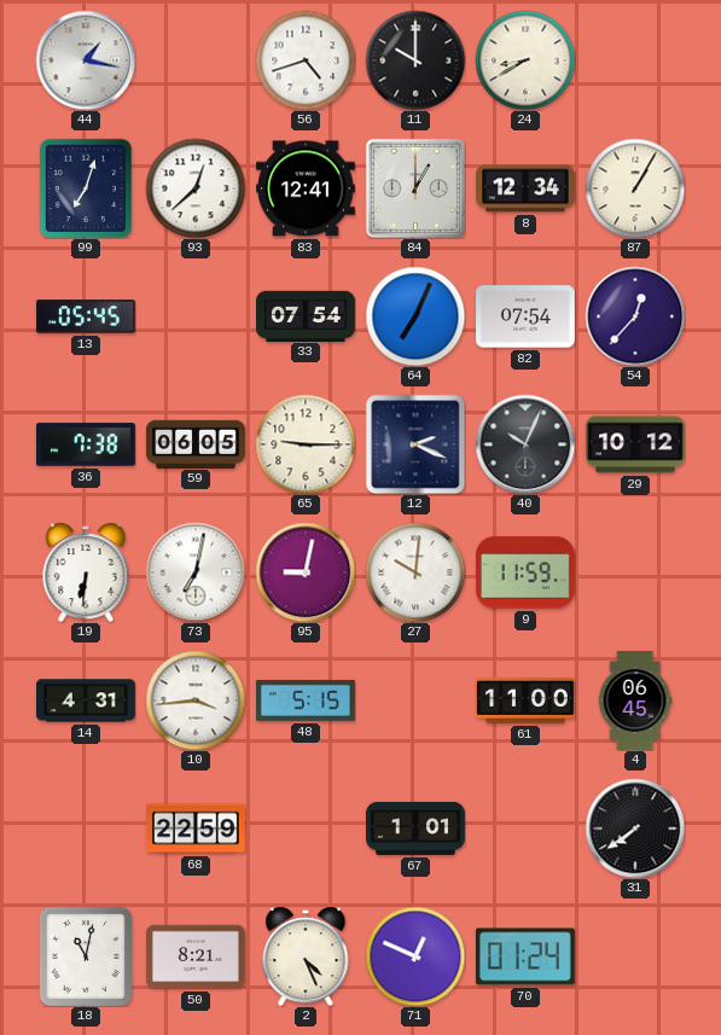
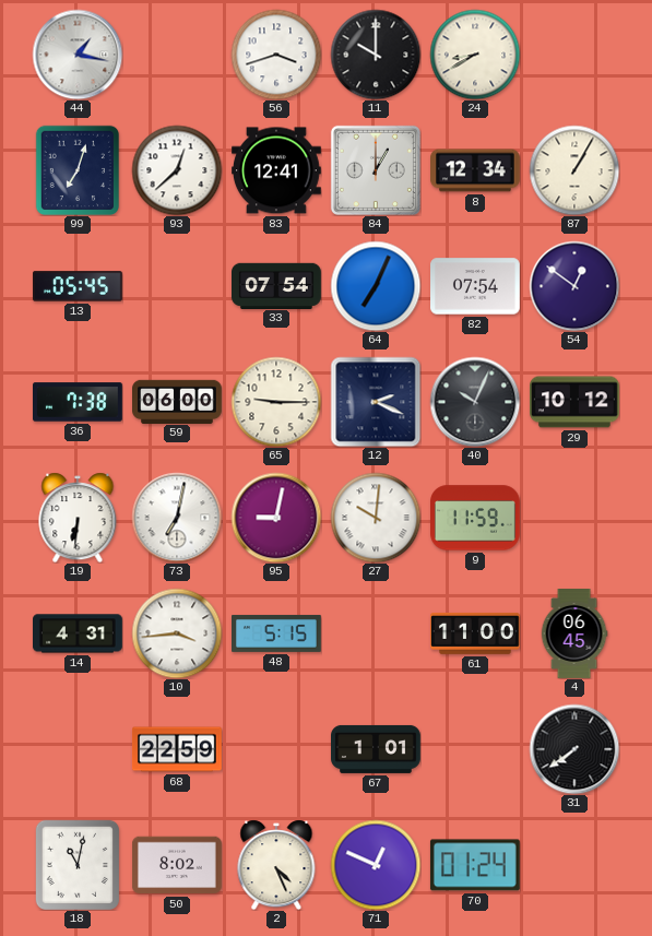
56: 4:42 -> 3:42 (276, 55)
54: 12:37 -> 12:51 (574, 286)
59: 06:05 -> 06:00 (178, 401)
50: 8:21 -> 8:02 (178, 865)
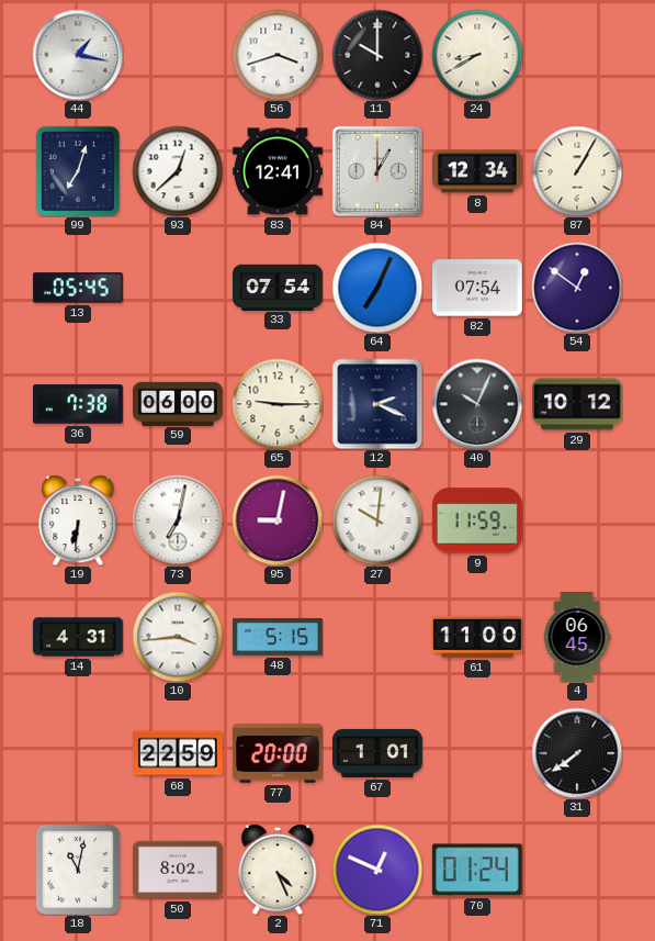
77: none -> 20:00 (278, 754)
